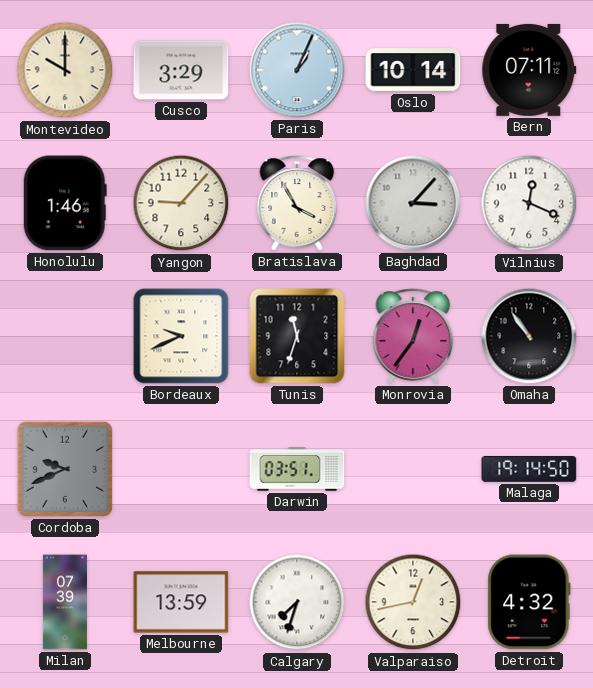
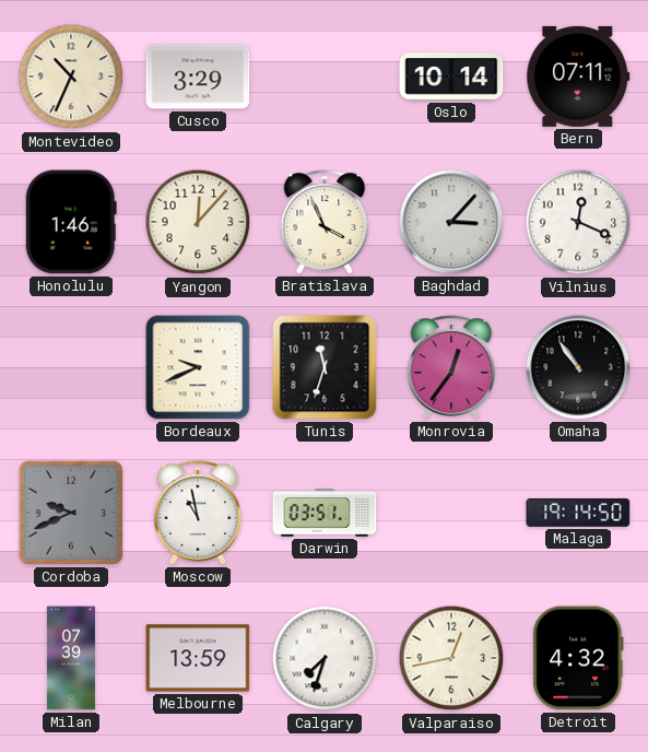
Montevideo: 10:00 -> 10:34 (71, 77)
Paris: 1:04 -> none (297, 70)
Yangon: 9:07 -> 12:07 (198, 222)
Bratislava: 3:55 -> 3:56 (325, 222)
Moscow: none -> 10:58 (198, 513)
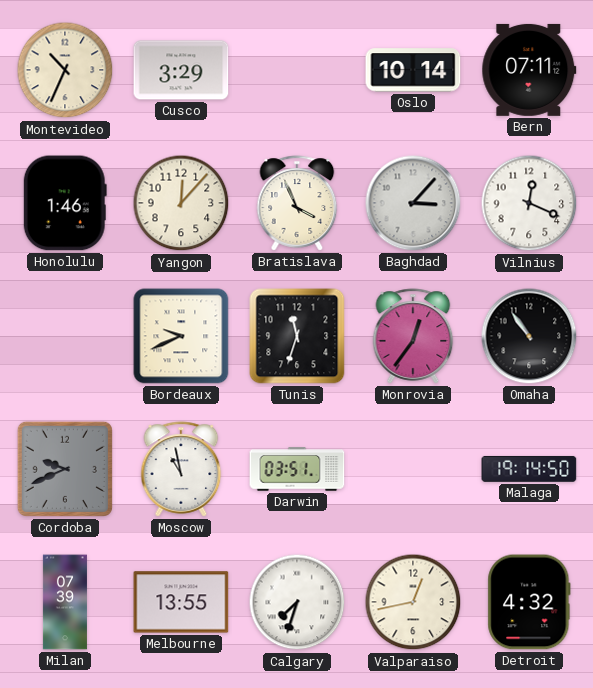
Melbourne: 13:59 -> 13:55 (181, 602)
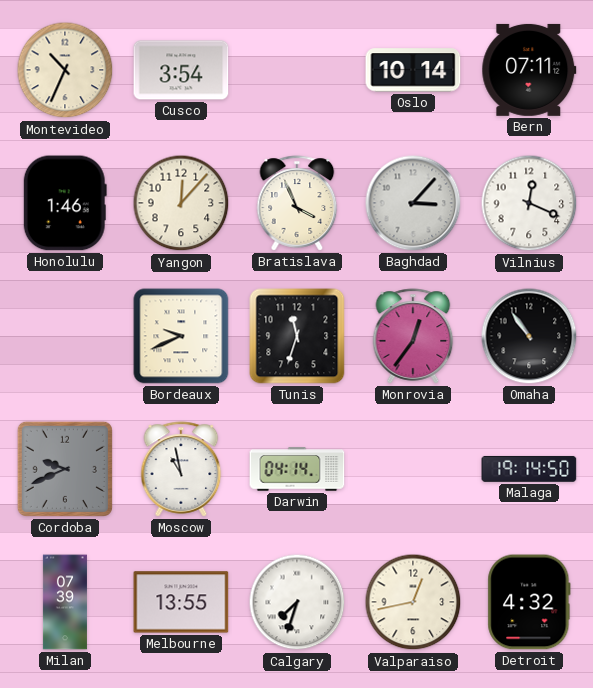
Cusco: 3:29 -> 3:54 (181, 70)
Darwin: 03:51 -> 04:14 (297, 469)
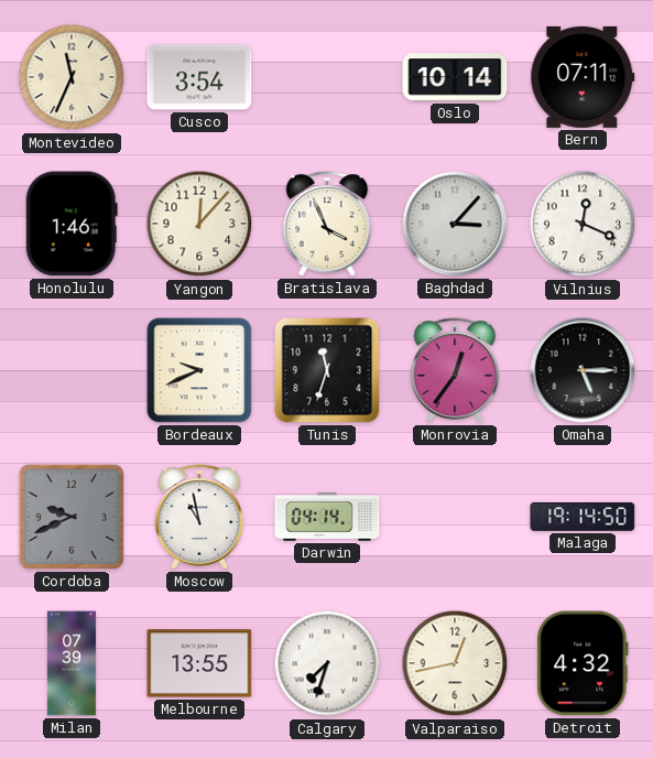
Montevideo: 10:34 -> 11:34 (72, 77)
Omaha: 10:54 -> 5:15 (583, 370)
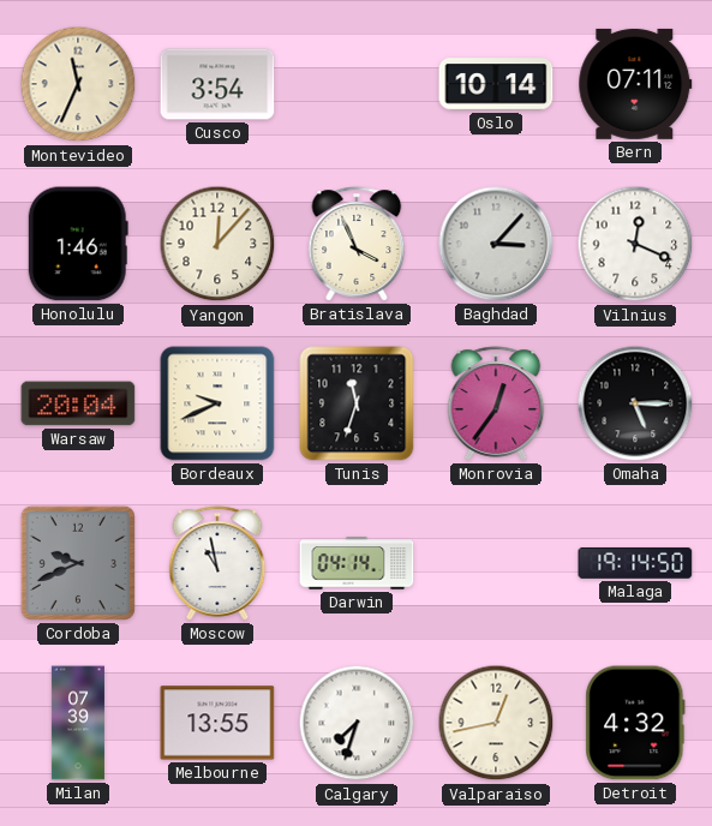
Warsaw: none -> 20:04 (78, 403)
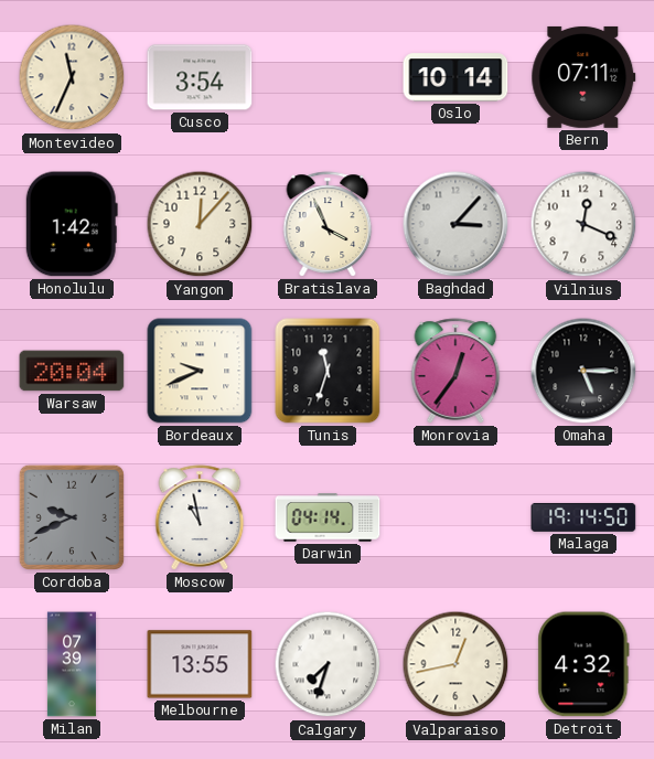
Honolulu: 1:46 -> 1:42 (72, 224)
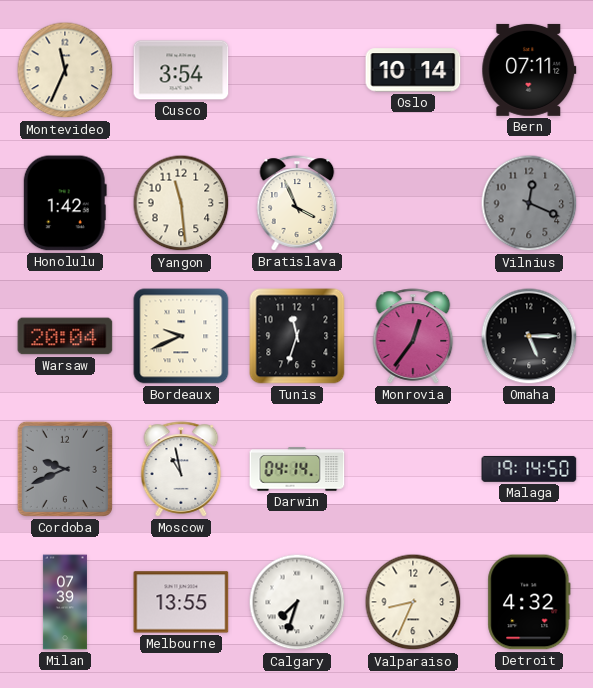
Yangon: 12:07 -> 11:29 (181, 203)
Baghdad: 3:07 -> none (455, 224)
Vilnius dial: white -> grey (529, 203)
Valparaiso: 12:43 -> 8:34 (413, 602)
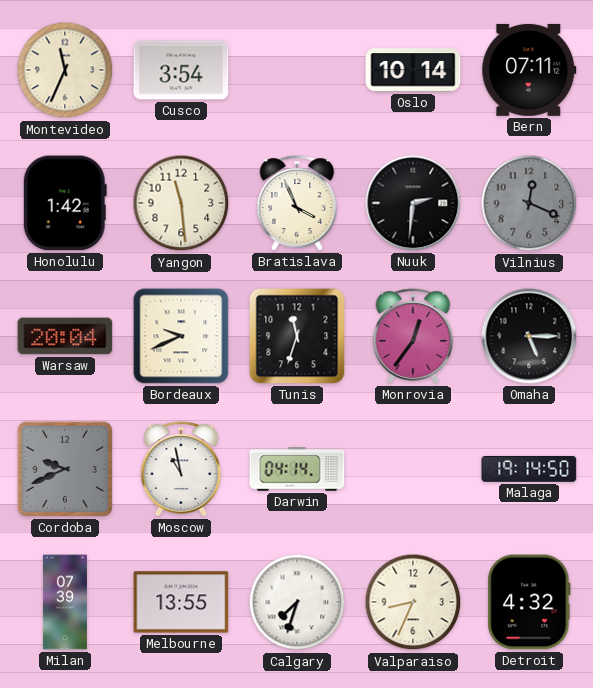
Nuuk: none -> 2:31 (413, 203)
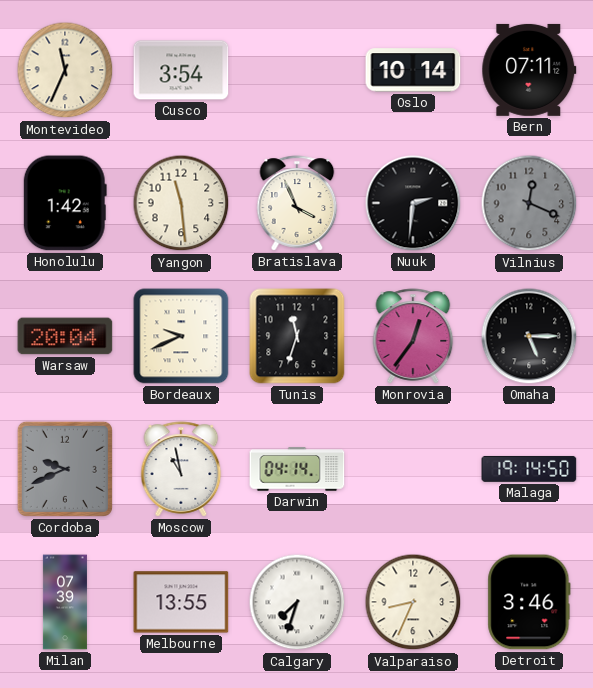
Detroit: 4:32 -> 3:46 (529, 602)
